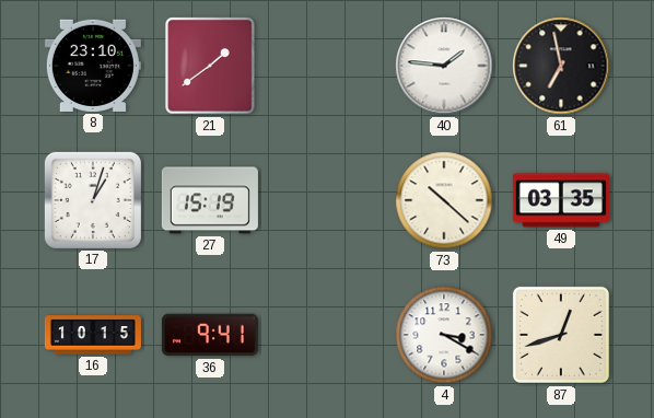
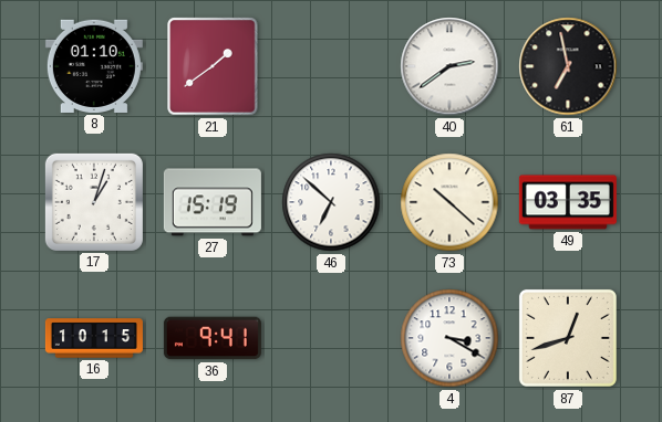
8: 23:10 -> 01:10 (94, 66)
40: 1:46 -> 2:39 (449, 66)
46: none -> 6:52 (331, 202)
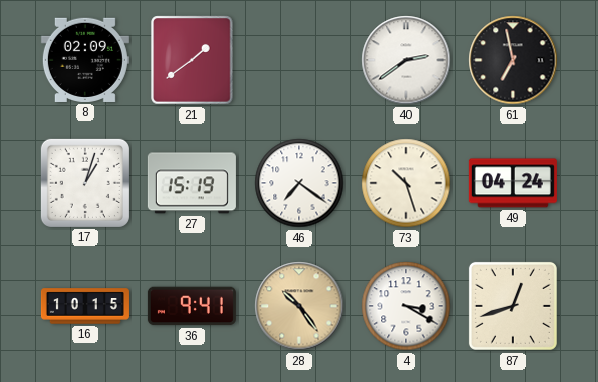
8: 01:10 -> 02:09 (85, 60)
46: 6:52 -> 7:21 (299, 183)
73: 10:22 -> 10:27 (406, 183)
49: 03:35 -> 04:24 (513, 183)
28: none -> 10:24 (299, 306)
